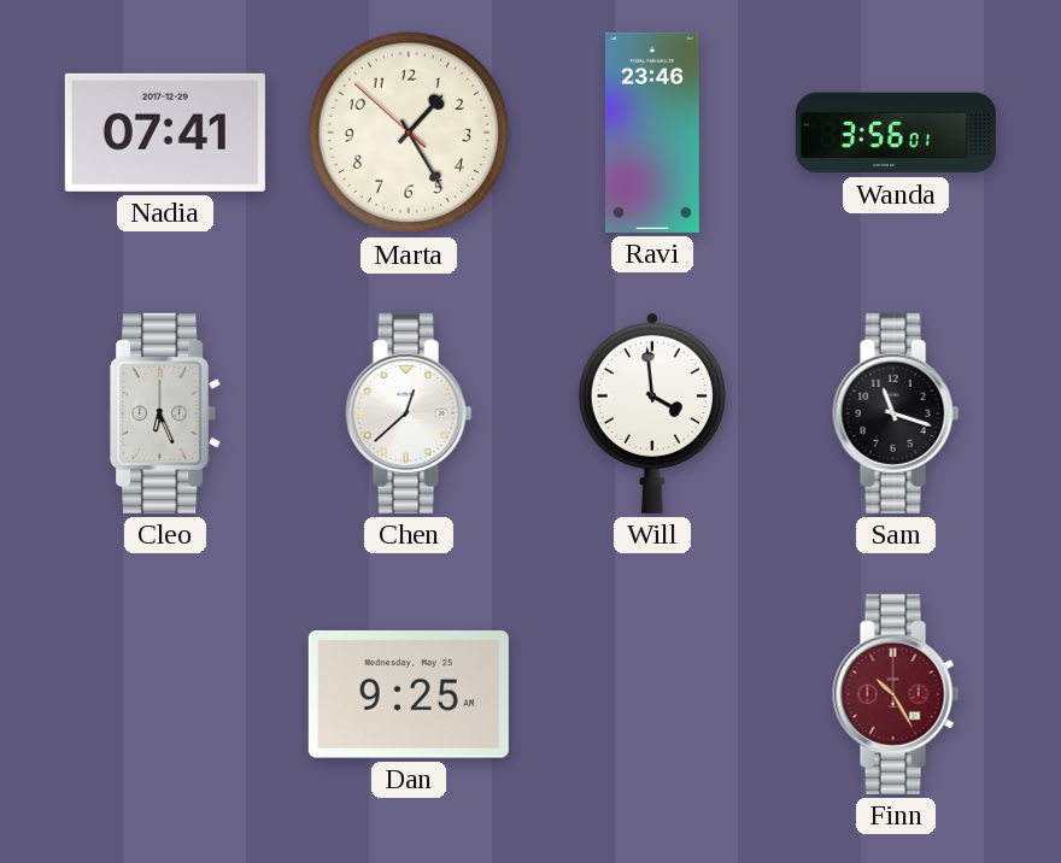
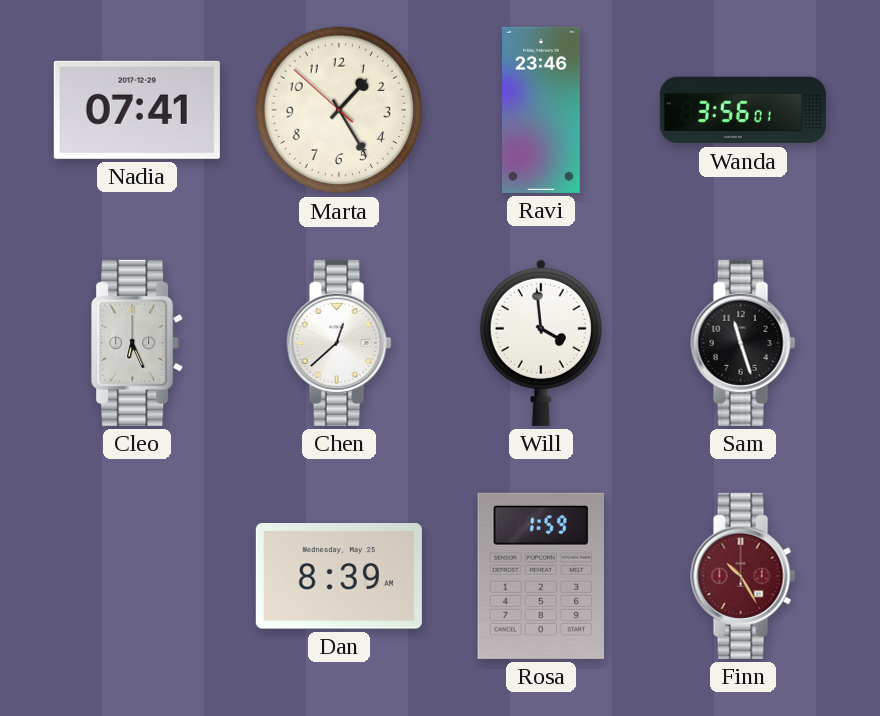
Sam: 11:18 -> 11:27 (743, 343)
Dan: 9:25 -> 8:39 (339, 576)
Rosa: none -> 1:59 (540, 576)
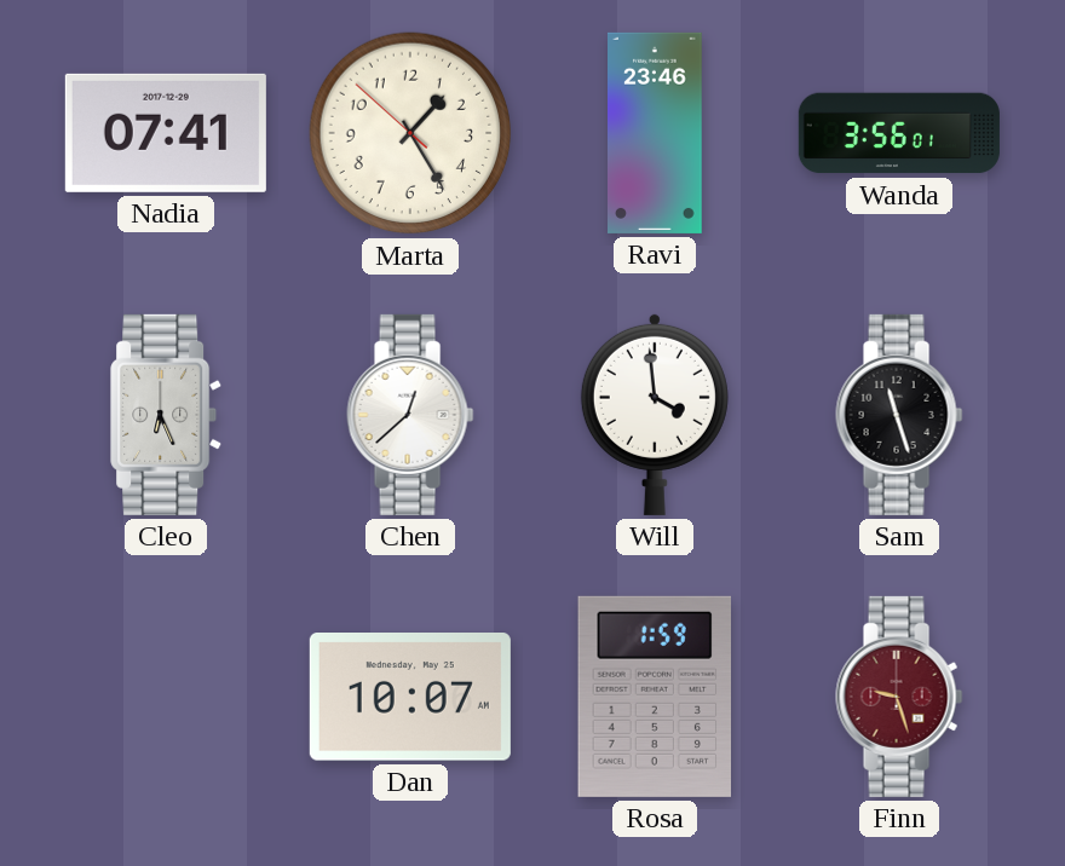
Dan: 8:39 -> 10:07 (410, 697)
Finn: 10:25 -> 9:27 (899, 697)
